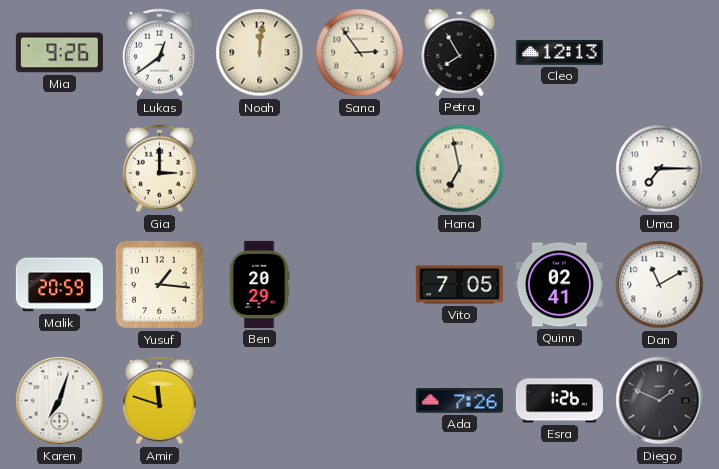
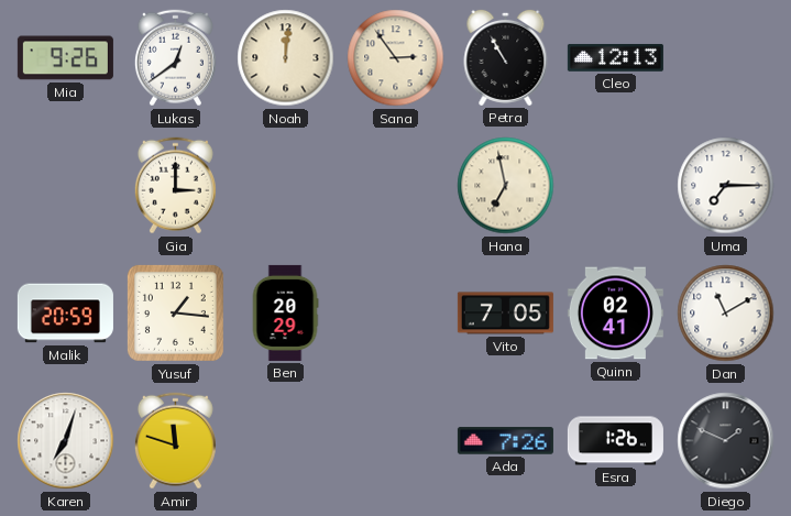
Petra: 7:55 -> 10:55 (506, 57)
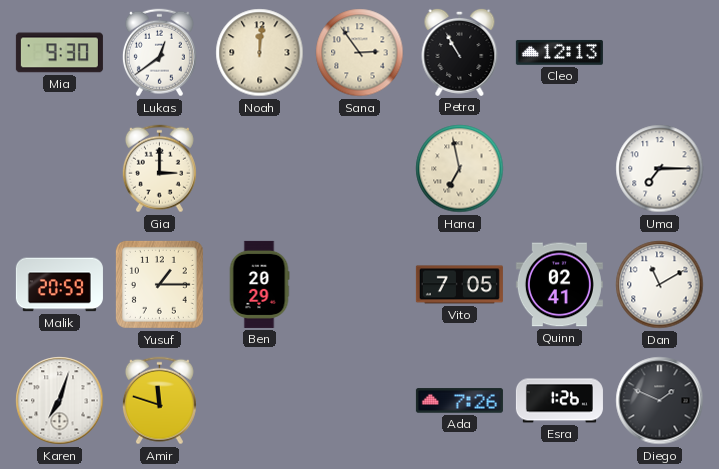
Mia: 9:26 -> 9:30 (59, 53)
Yusuf: 1:16 -> 1:15 (159, 284)
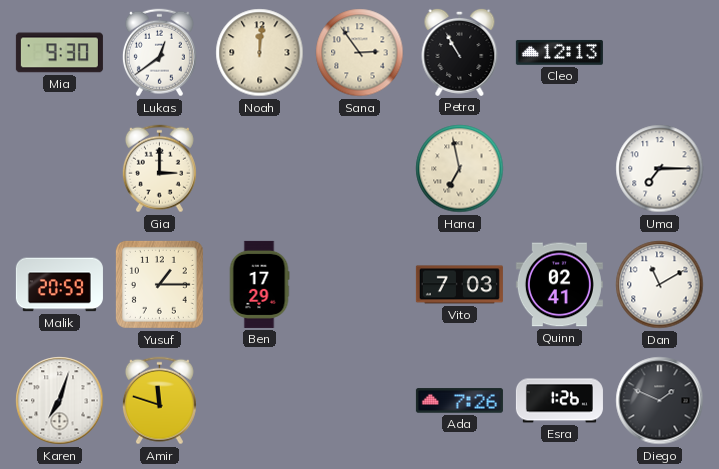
Ben: 20:29 -> 17:29 (259, 284)
Vito: 7:05 -> 7:03 (459, 285)
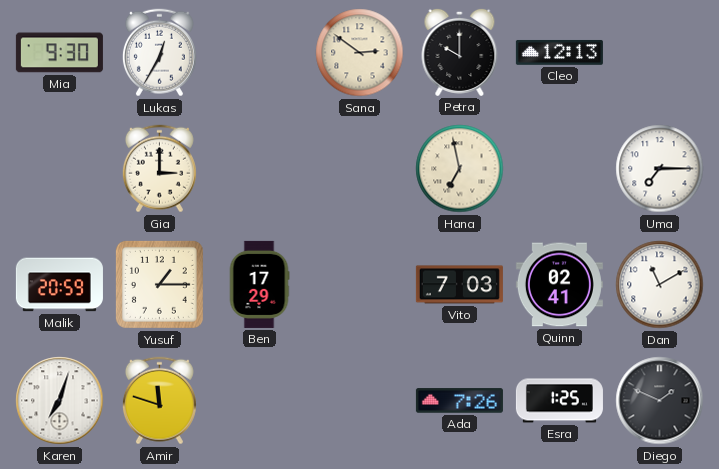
Lukas: 12:39 -> 12:35 (159, 53)
Noah: 12:01 -> none (260, 53)
Sana: 2:54 -> 2:51 (360, 53)
Petra: 10:55 -> 10:00 (460, 52)
Esra: 1:26 -> 1:25 (559, 401)
